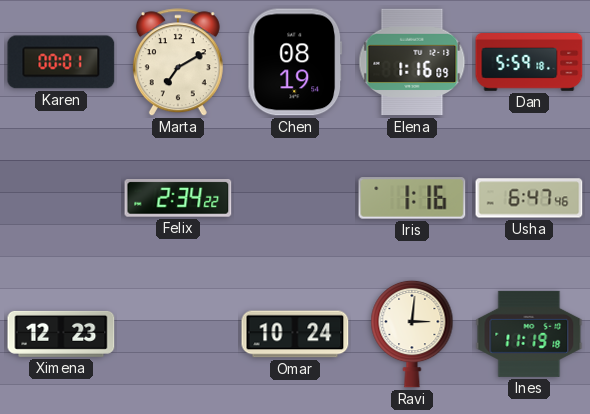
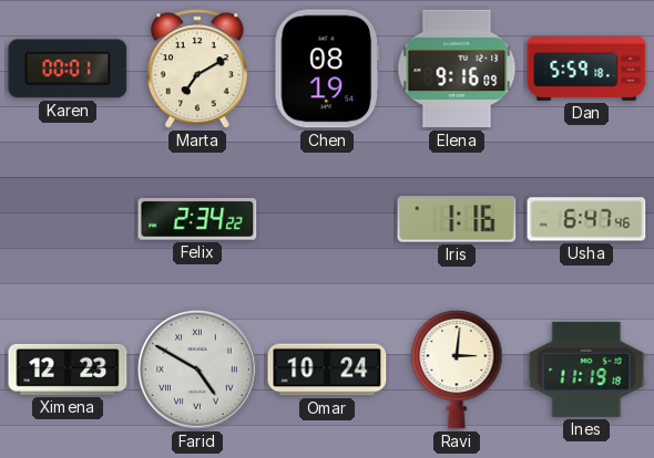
Elena: 1:16 -> 9:16 (457, 69)
Farid: none -> 4:50 (198, 371)
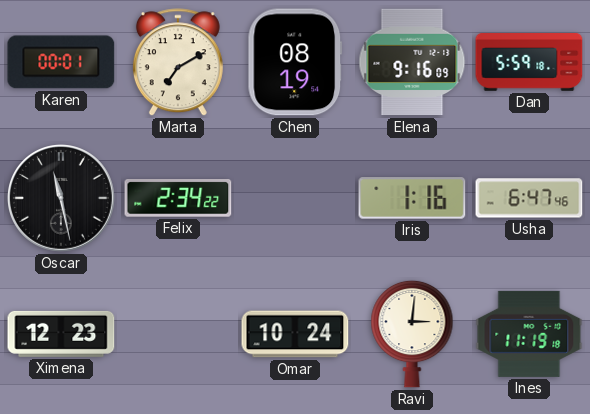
Oscar: none -> 11:28 (62, 199)
Farid: 4:50 -> none (198, 371)
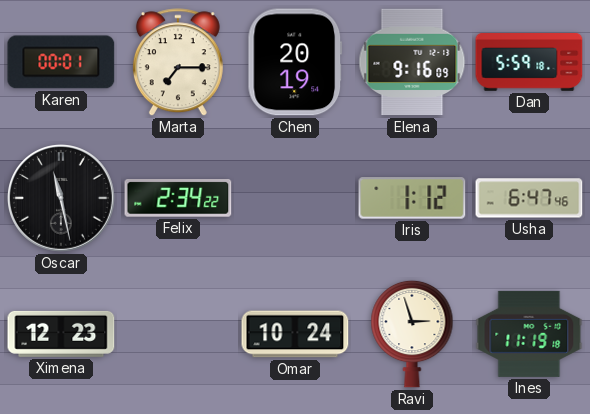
Marta: 7:10 -> 7:15 (178, 63)
Chen: 08:19 -> 20:19 (295, 62)
Iris: 1:16 -> 1:12 (412, 198)
Ravi: 3:01 -> 2:57 (412, 334)
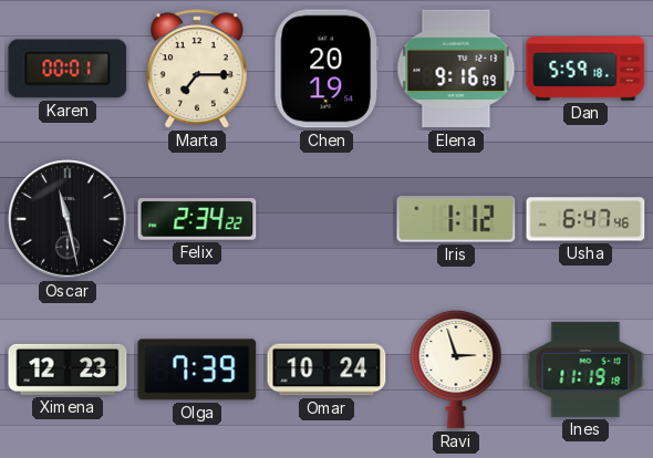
Olga: none -> 7:39 (197, 369)
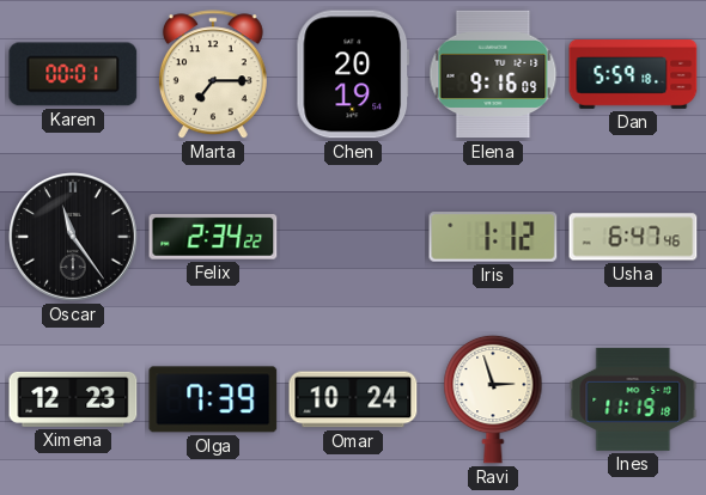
Oscar: 11:28 -> 11:24 (74, 238)
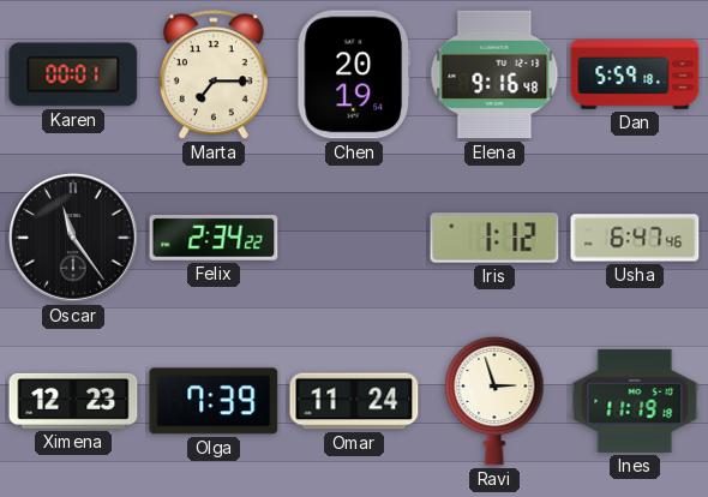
Elena: 9:16:09 -> 9:16:48 (494, 74)
Omar: 10:24 -> 11:24 (354, 401)
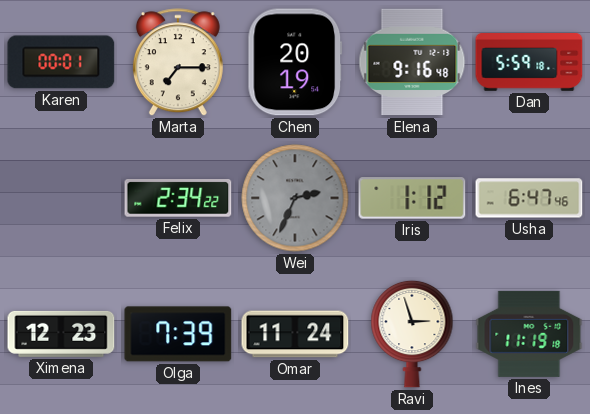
Oscar: 11:24 -> none (74, 239)
Wei: none -> 2:34 (295, 198)
